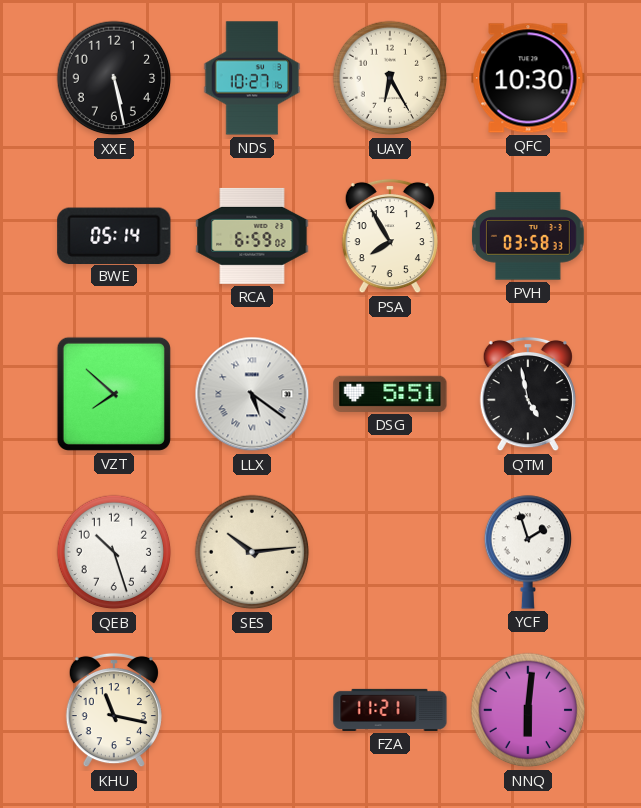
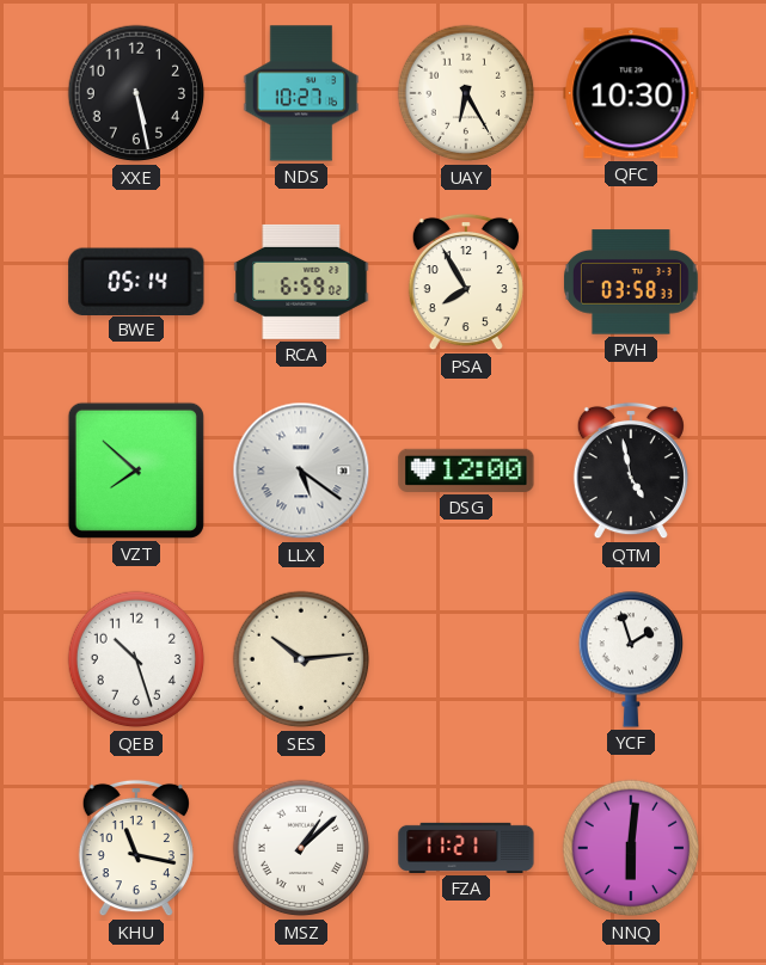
DSG: 5:51 -> 12:00 (466, 471)
MSZ: none -> 1:08 (301, 848)
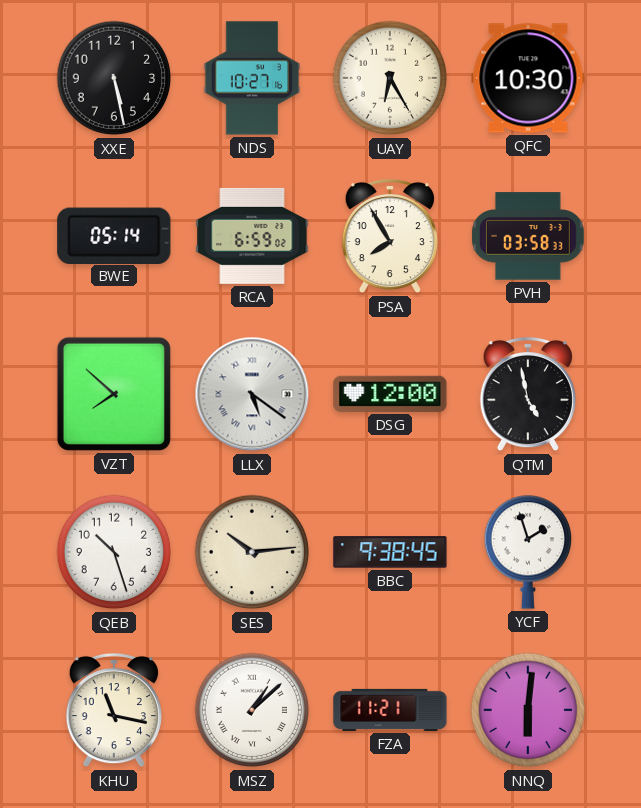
BBC: none -> 9:38 (390, 552)
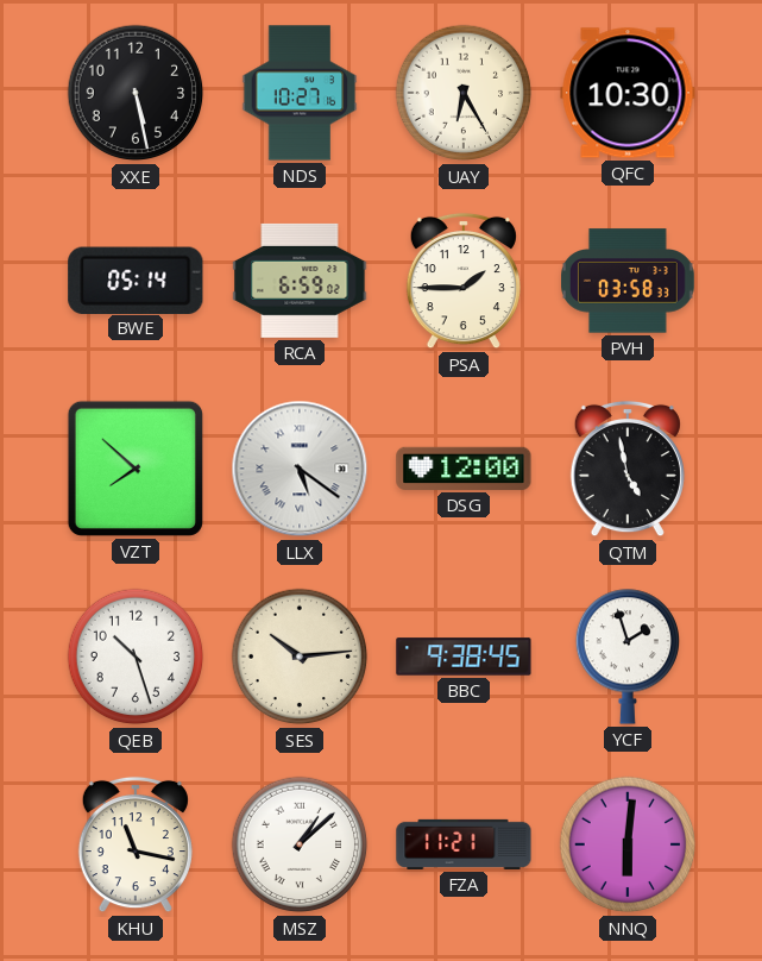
PSA: 7:55 -> 1:45 (464, 281)
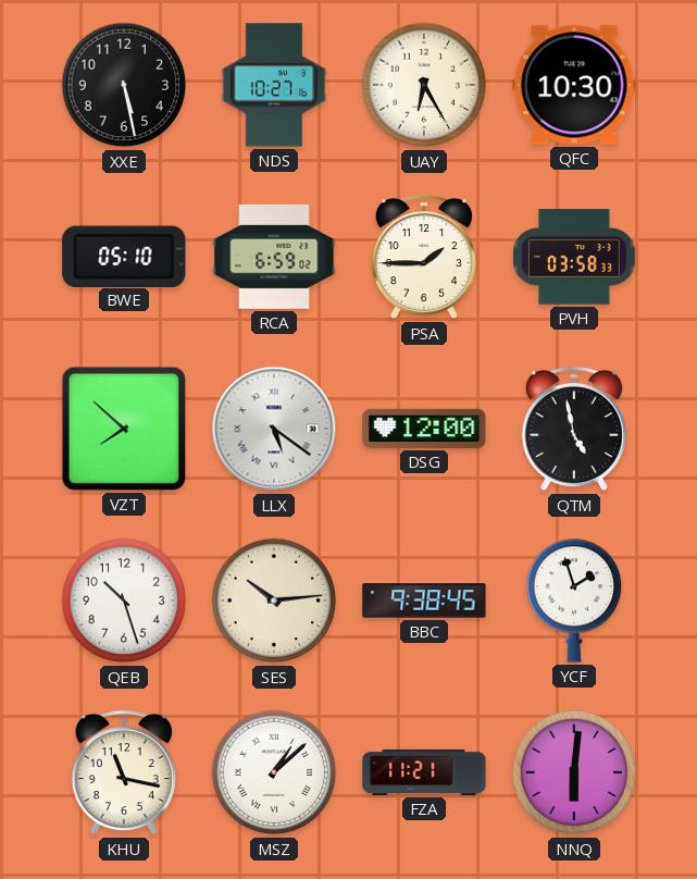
BWE: 05:14 -> 05:10 (124, 256)
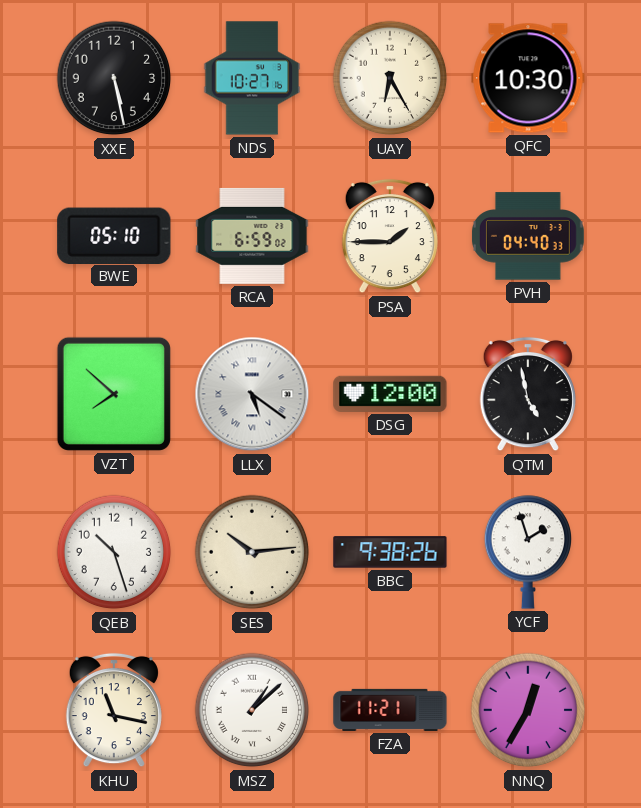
PVH: 03:58 -> 04:40 (528, 236)
BBC: 9:38:45 -> 9:38:26 (390, 552)
NNQ: 6:01 -> 12:35 (528, 710)
